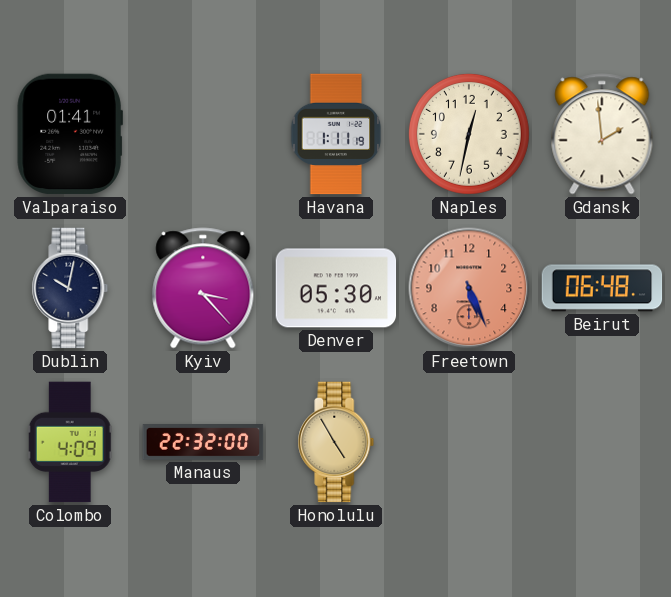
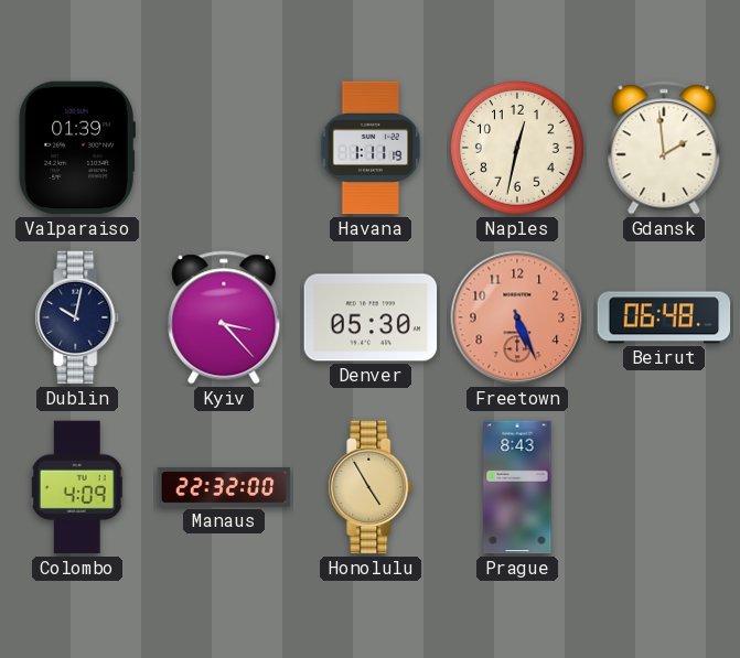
Valparaiso: 01:41 -> 01:39 (77, 148)
Prague: none -> 8:43 (517, 487)
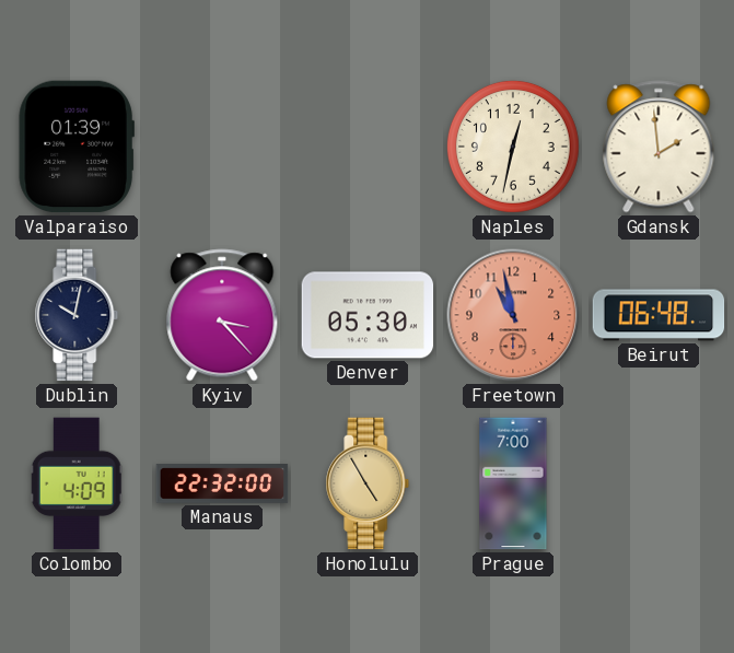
Havana: 1:11 -> none (371, 148)
Freetown: 5:26 -> 10:58 (513, 315)
Prague: 8:43 -> 7:00 (513, 483)
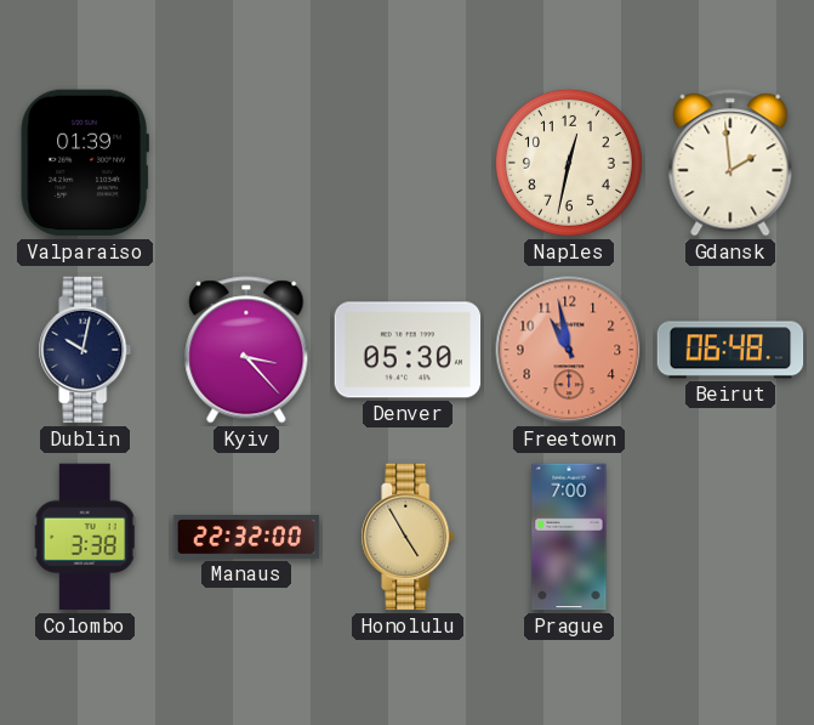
Colombo: 4:09 -> 3:38 (85, 537)
